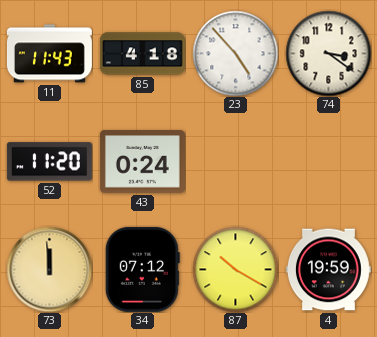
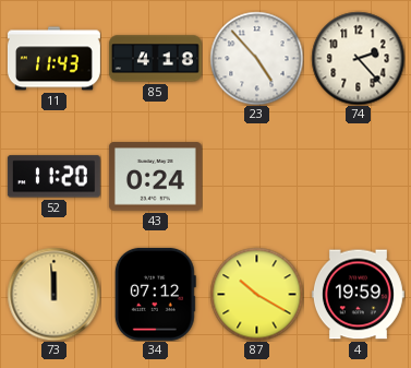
74: 3:21 -> 2:23 (358, 58)
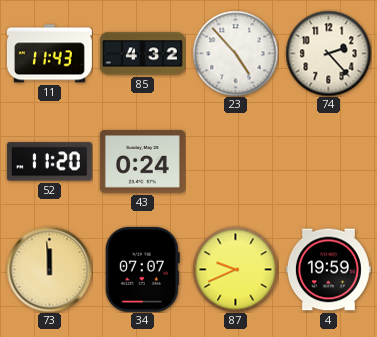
85: 4:18 -> 4:32 (142, 54)
34: 07:12 -> 07:07 (142, 269)
87: 10:20 -> 9:41 (235, 269)
